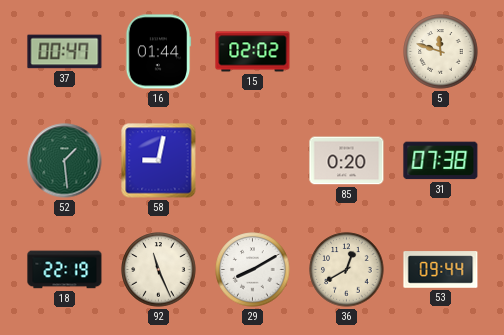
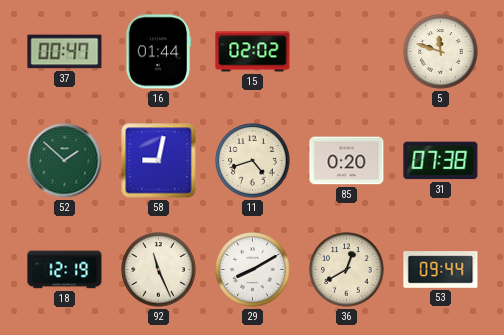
52: 1:29 -> 1:52 (65, 161)
11: none -> 4:42 (253, 161)
18: 22:19 -> 12:19 (65, 270)
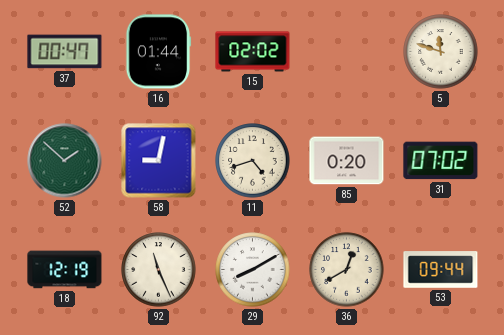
31: 07:38 -> 07:02 (441, 161)
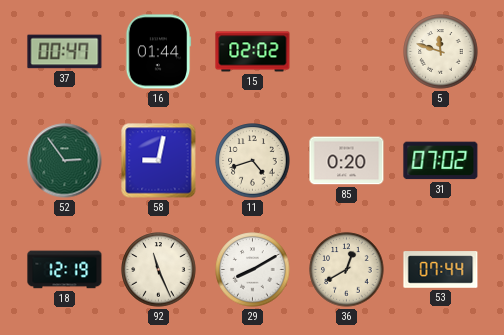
52: 1:52 -> 2:54 (65, 161)
53: 09:44 -> 07:44 (441, 270)
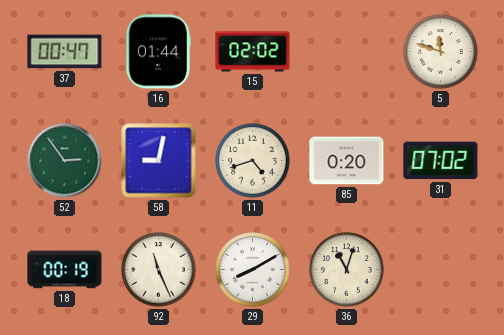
18: 12:19 -> 00:19 (65, 270)
36: 12:40 -> 11:03 (347, 270)
53: 07:44 -> none (441, 270)
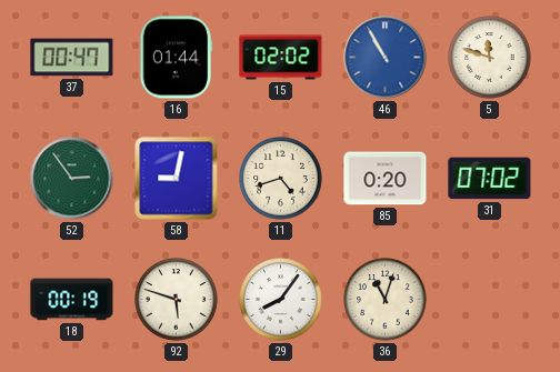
46: none -> 10:55 (386, 58)
92: 11:26 -> 5:48 (177, 300)
29: 8:10 -> 8:06 (281, 300)
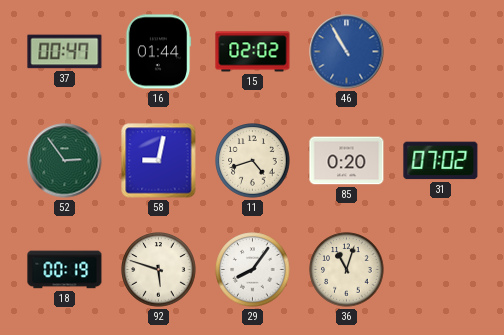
5: 11:48 -> none (490, 58)
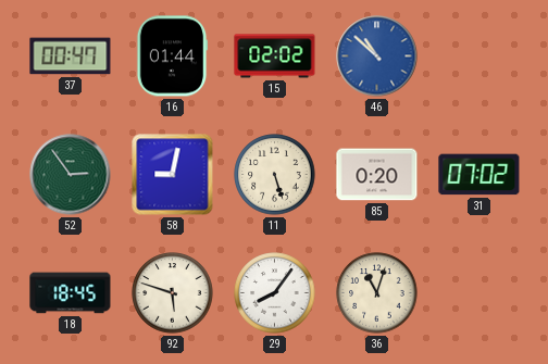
46: 10:55 -> 10:52 (377, 57)
11: 4:42 -> 5:27 (275, 175)
18: 00:19 -> 18:45 (71, 293)
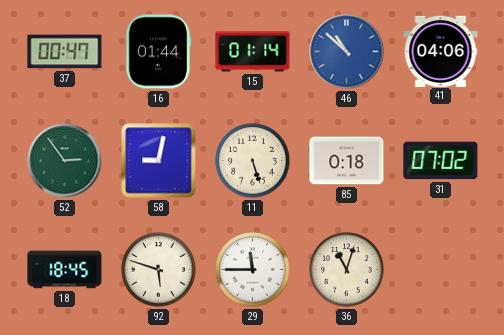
15: 02:02 -> 01:14 (253, 52)
41: none -> 04:06 (441, 51)
85: 0:20 -> 0:18 (347, 161)
29: 8:06 -> 11:45 (253, 270)
